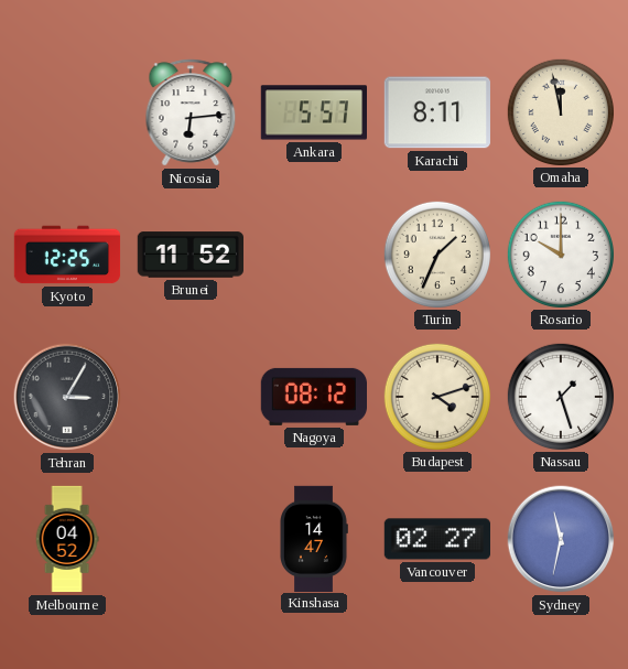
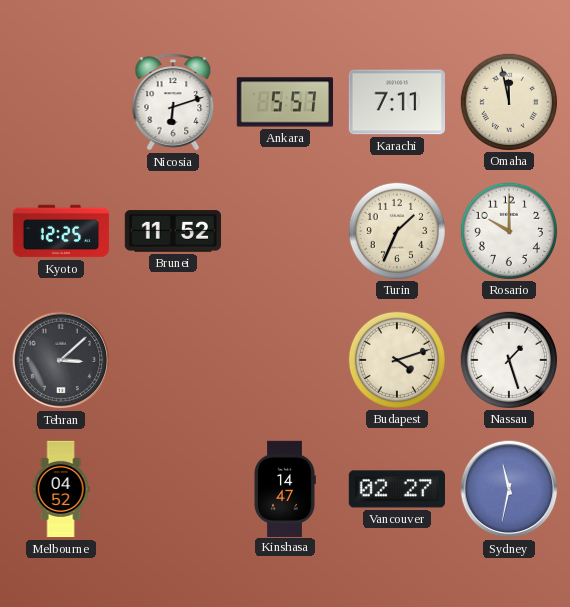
Nicosia: 6:14 -> 6:12 (173, 102)
Karachi: 8:11 -> 7:11 (397, 102)
Tehran: 3:05 -> 3:08 (61, 360)
Nagoya: 08:12 -> none (313, 397)
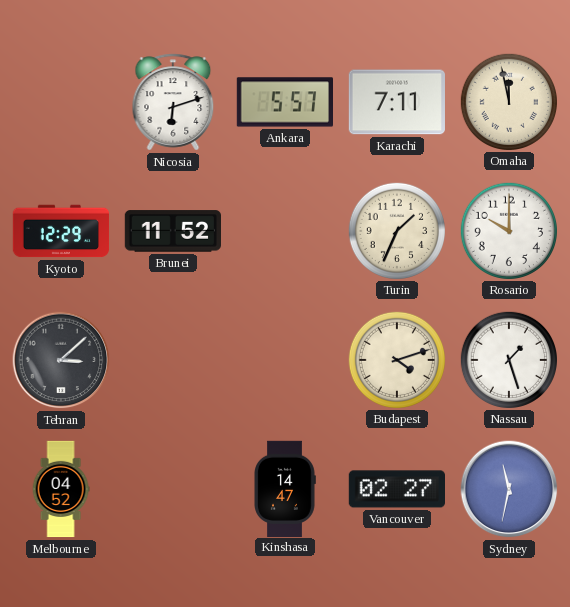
Kyoto: 12:25 -> 12:29 (61, 231)
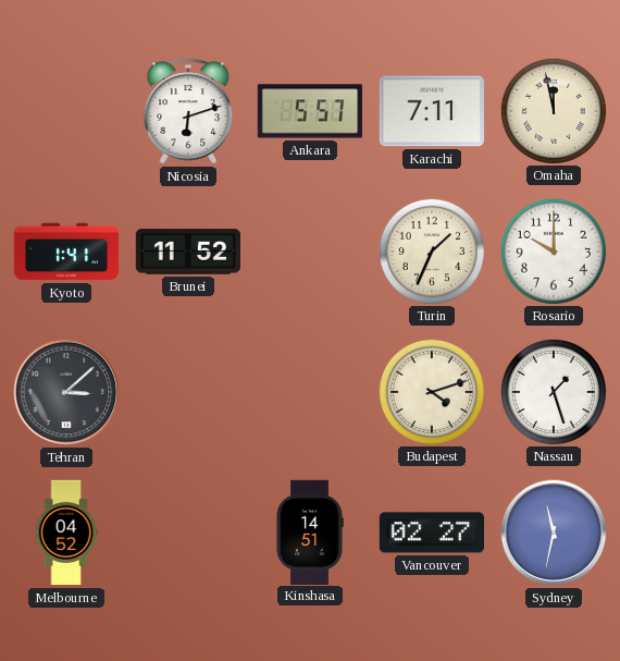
Kyoto: 12:29 -> 1:41 (66, 252)
Kinshasa: 14:47 -> 14:51 (310, 531)
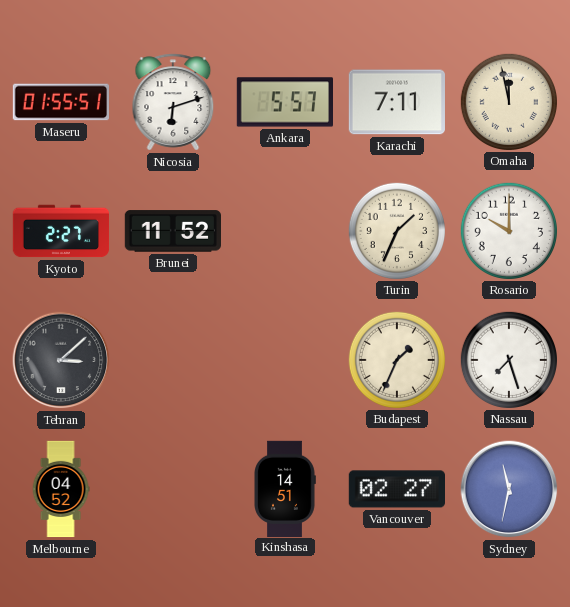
Maseru: none -> 01:55 (60, 102)
Kyoto: 1:41 -> 2:27 (61, 231)
Budapest: 4:12 -> 1:34 (396, 359)
Nassau: 1:27 -> 7:27 (508, 359)
